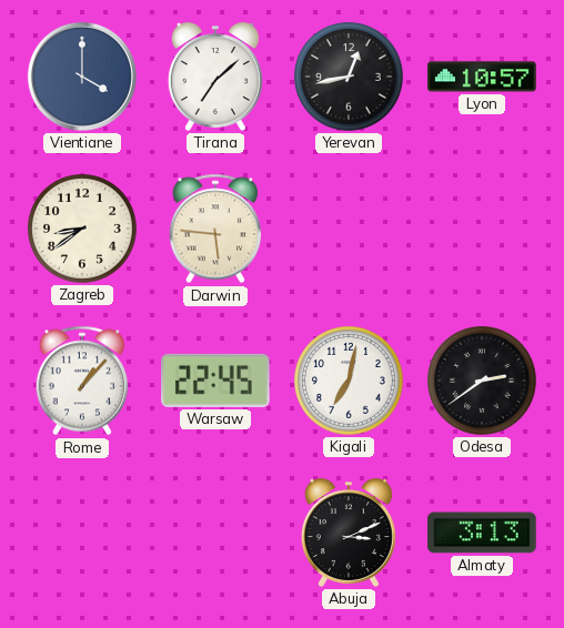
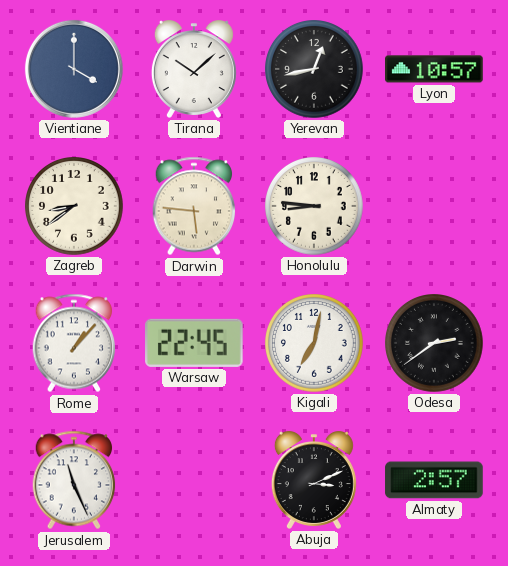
Tirana: 7:08 -> 10:08 (194, 69)
Honolulu: none -> 8:46 (315, 207)
Jerusalem: none -> 11:26 (74, 480)
Almaty: 3:13 -> 2:57 (434, 480)
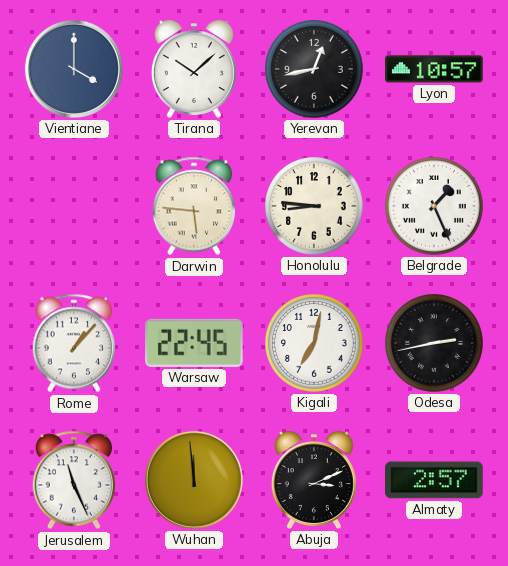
Zagreb: 8:39 -> none (75, 207)
Belgrade: none -> 1:26 (435, 207)
Odesa: 2:39 -> 2:43 (435, 344)
Wuhan: none -> 11:59 (194, 480)
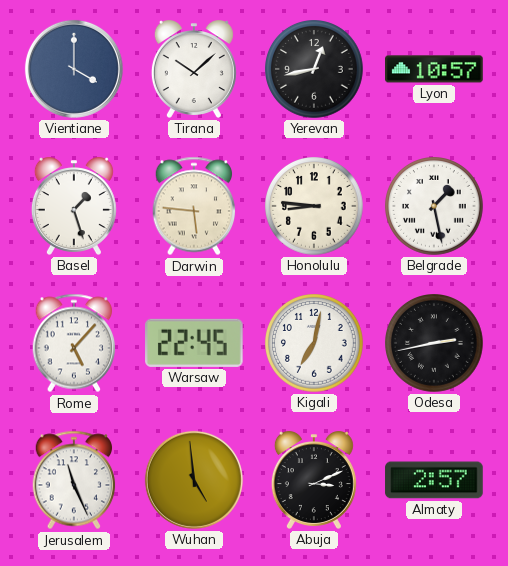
Basel: none -> 1:27 (74, 206)
Belgrade: 1:26 -> 1:28 (435, 207)
Rome: 1:07 -> 5:07 (74, 343)
Wuhan: 11:59 -> 4:59 (194, 480)
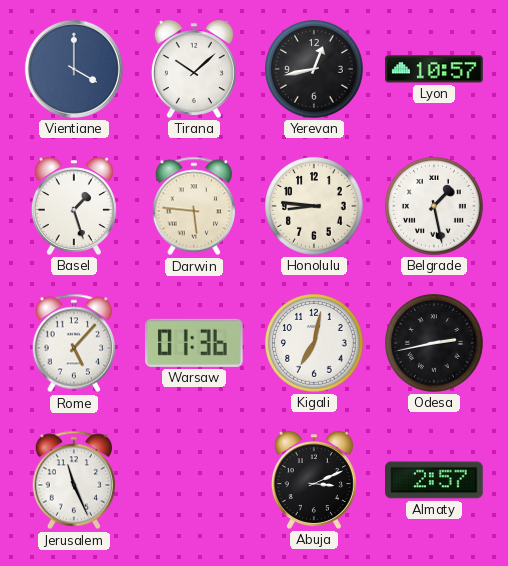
Warsaw: 22:45 -> 01:36 (195, 343)
Wuhan: 4:59 -> none (194, 480)
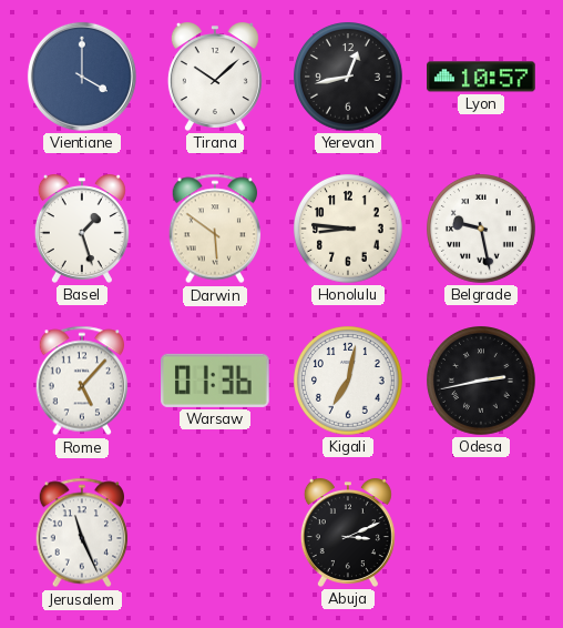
Darwin: 5:46 -> 5:51 (215, 229)
Belgrade: 1:28 -> 9:28 (482, 230)
Almaty: 2:57 -> none (434, 480)
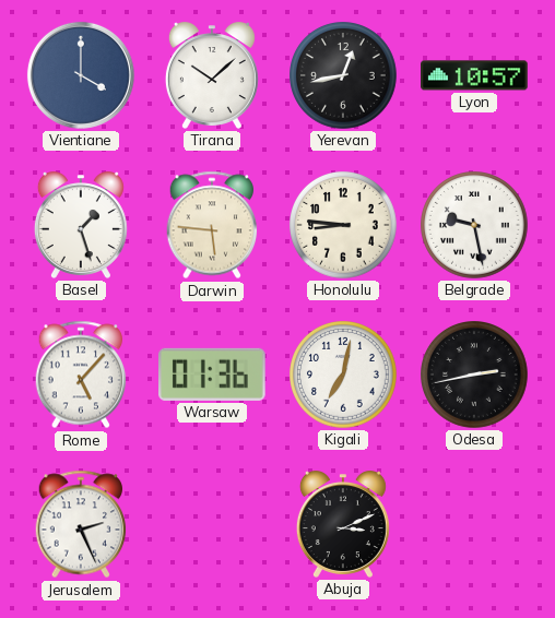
Darwin: 5:51 -> 5:46 (212, 225)
Jerusalem: 11:26 -> 2:26 (81, 524)
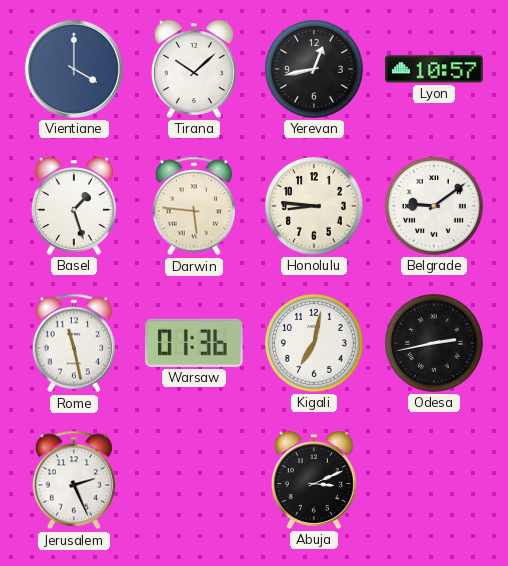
Belgrade: 9:28 -> 9:09 (435, 207)
Rome: 5:07 -> 11:28 (74, 343)
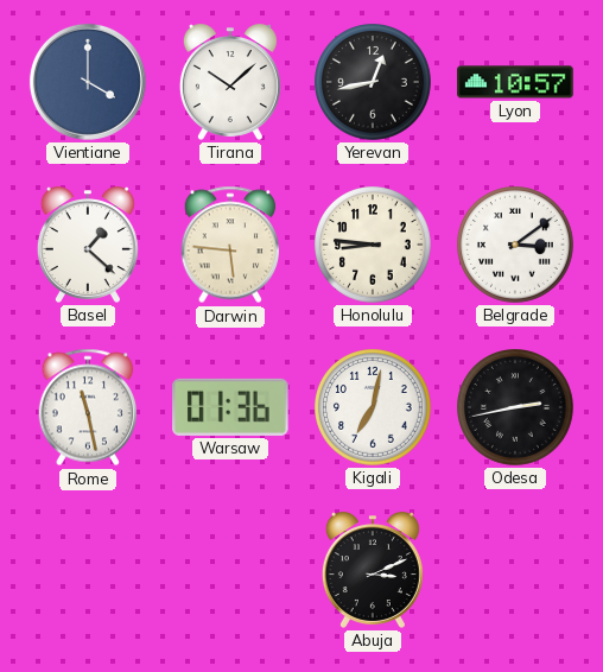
Basel: 1:27 -> 1:22 (88, 245)
Belgrade: 9:09 -> 3:09 (516, 246)
Jerusalem: 2:26 -> none (74, 480)
